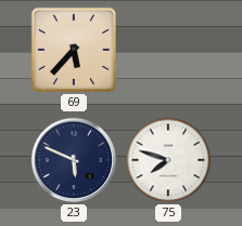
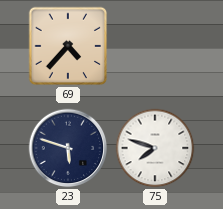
69: 5:37 -> 4:37 (68, 46)
23: 5:49 -> 5:48 (68, 148)
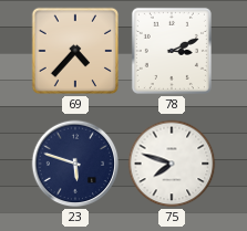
78: none -> 3:11 (172, 51)
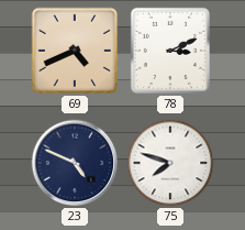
69: 4:37 -> 4:41 (75, 51)
23: 5:48 -> 4:49 (75, 163)
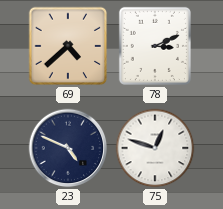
69: 4:41 -> 4:38 (68, 46)
75: 7:48 -> 12:48 (155, 148)
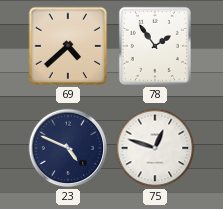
78: 3:11 -> 1:54 (155, 46)
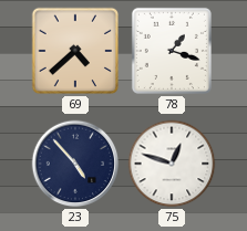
78: 1:54 -> 1:18 (172, 51)
23: 4:49 -> 4:53 (75, 164)
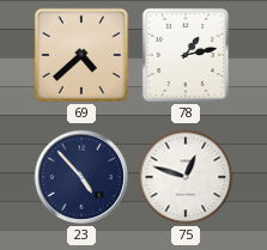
78: 1:18 -> 1:13 (186, 55)
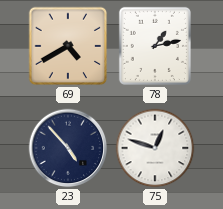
69: 4:38 -> 4:40 (68, 46)
